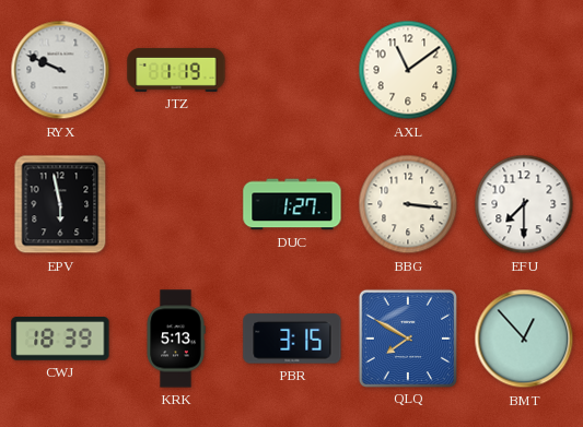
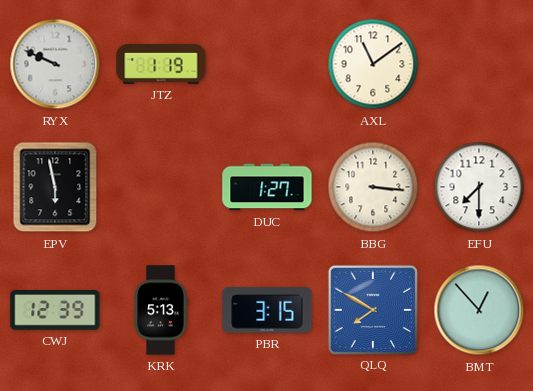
CWJ: 18:39 -> 12:39 (55, 311)
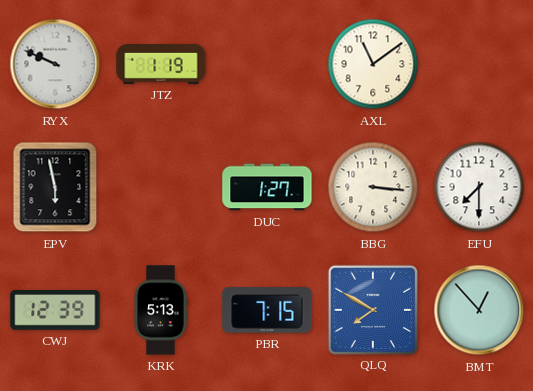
PBR: 3:15 -> 7:15 (267, 310)
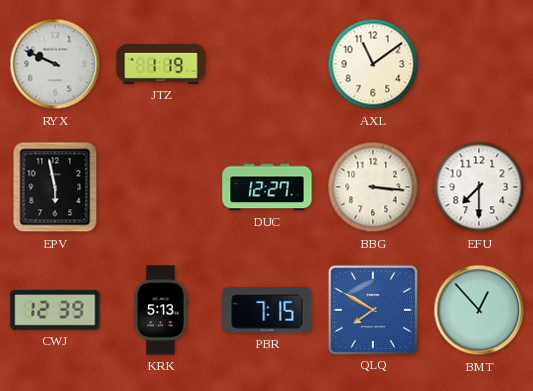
DUC: 1:27 -> 12:27 (267, 187)
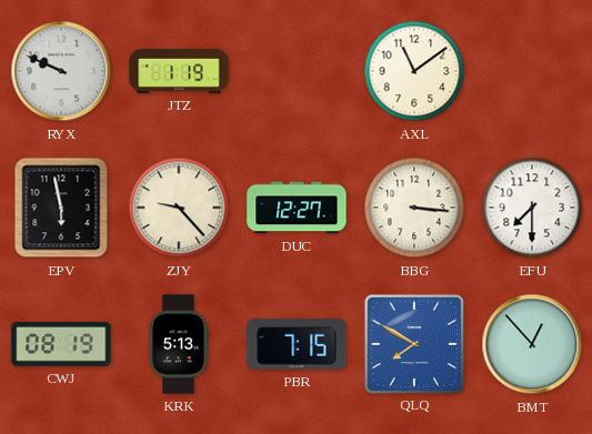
ZJY: none -> 9:23 (179, 208)
CWJ: 12:39 -> 08:19 (61, 345)
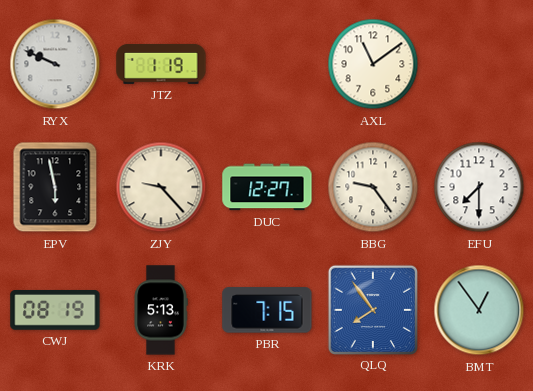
BBG: 3:16 -> 9:24 (373, 187)
QLQ: 7:50 -> 7:54 (372, 309)
BMT: 12:53 -> 12:54 (479, 310)
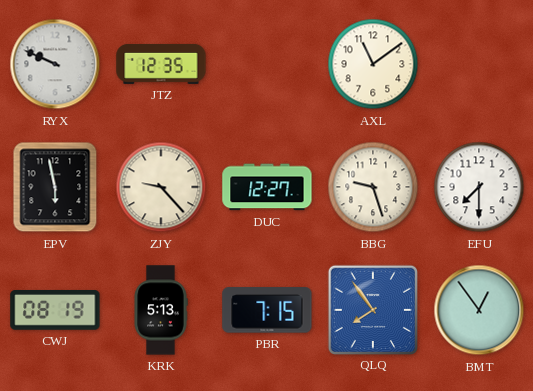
JTZ: 1:19 -> 12:35 (161, 64)
BBG: 9:24 -> 9:27 (373, 187)
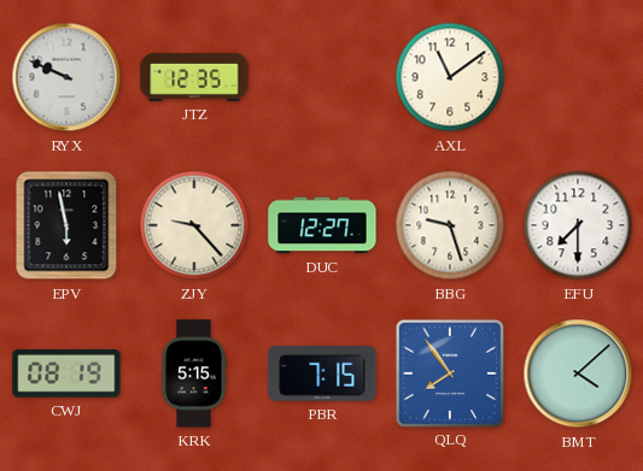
KRK: 5:13 -> 5:15 (194, 373)
BMT: 12:54 -> 4:08 (578, 373)
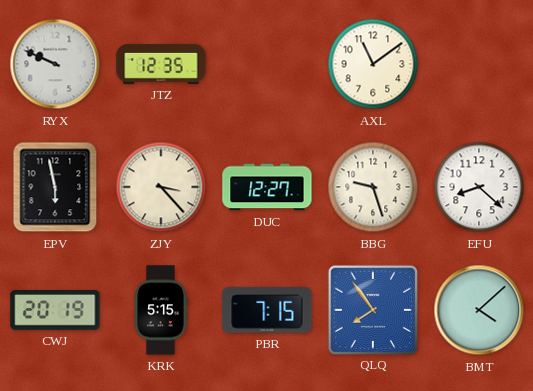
ZJY: 9:23 -> 3:23 (161, 187)
EFU: 7:30 -> 8:22 (479, 187)
CWJ: 08:19 -> 20:19 (55, 311)
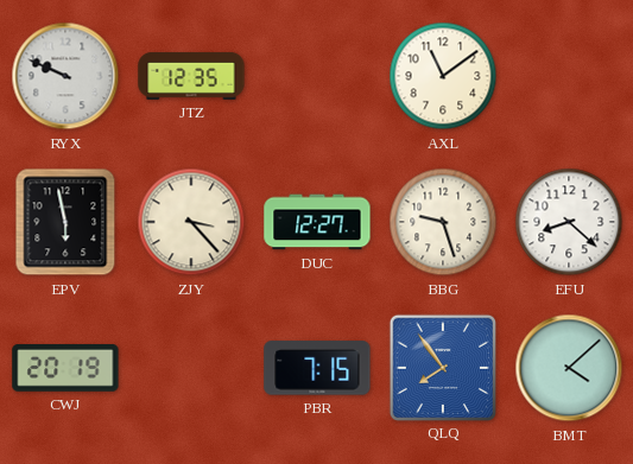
KRK: 5:15 -> none (161, 310)
